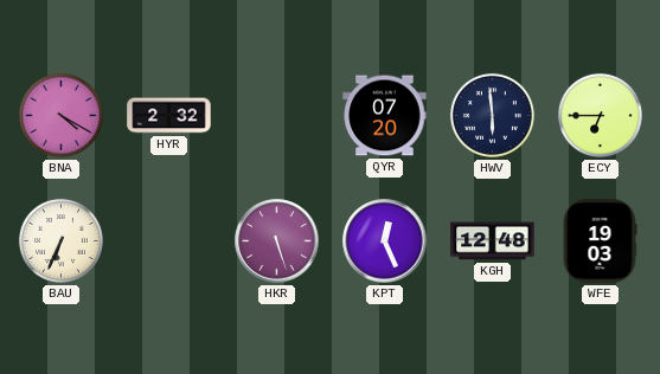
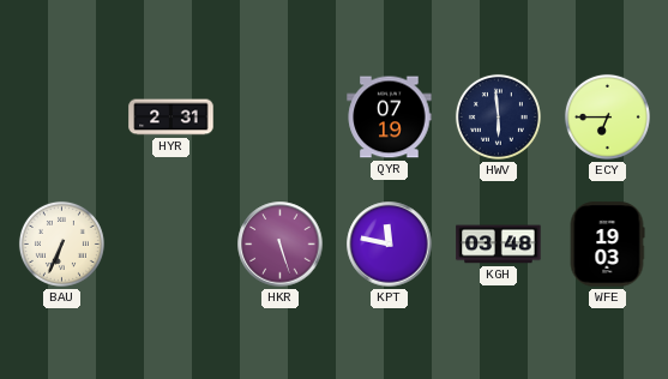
BNA: 4:20 -> none (60, 115)
HYR: 2:32 -> 2:31 (171, 118)
QYR: 07:20 -> 07:19 (390, 118)
KPT: 12:26 -> 11:47 (390, 245)
KGH: 12:48 -> 03:48 (499, 245)
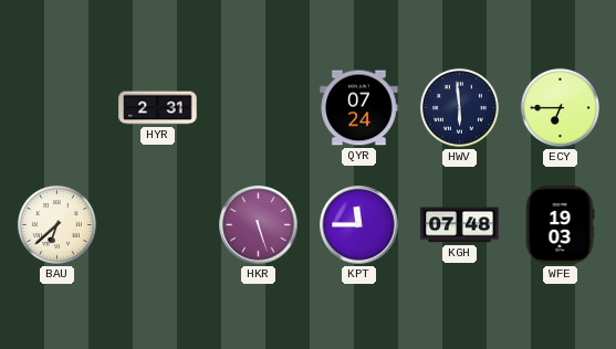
QYR: 07:19 -> 07:24 (359, 108)
BAU: 6:34 -> 6:38 (56, 224)
KPT: 11:47 -> 11:45 (359, 225)
KGH: 03:48 -> 07:48 (460, 225)
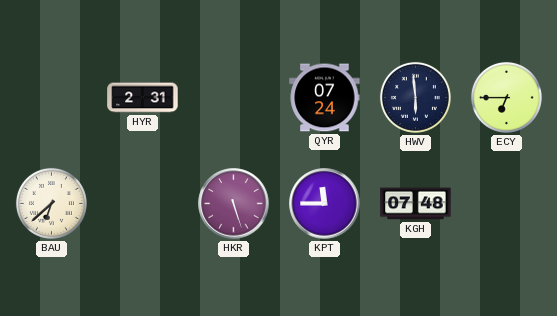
WFE: 19:03 -> none (560, 225)
